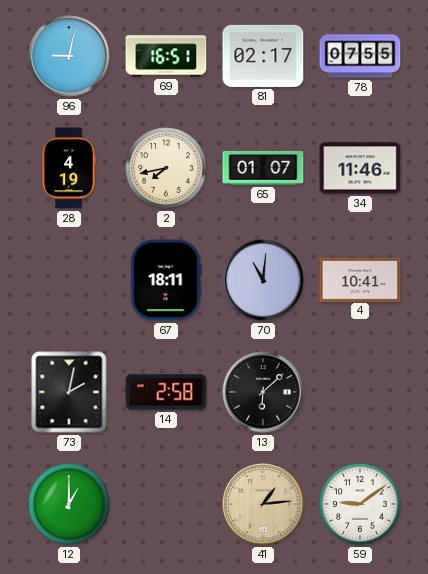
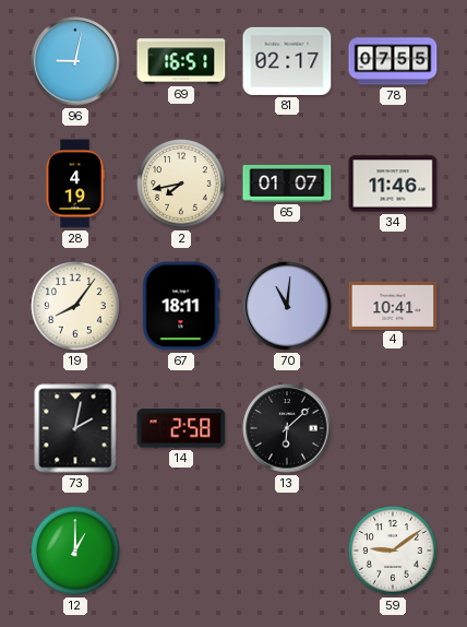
19: none -> 8:06 (75, 306)
41: 1:14 -> none (263, 504)
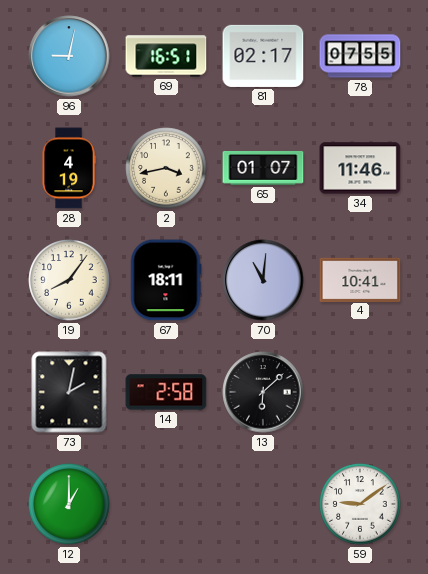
2: 7:43 -> 3:43 (166, 168)
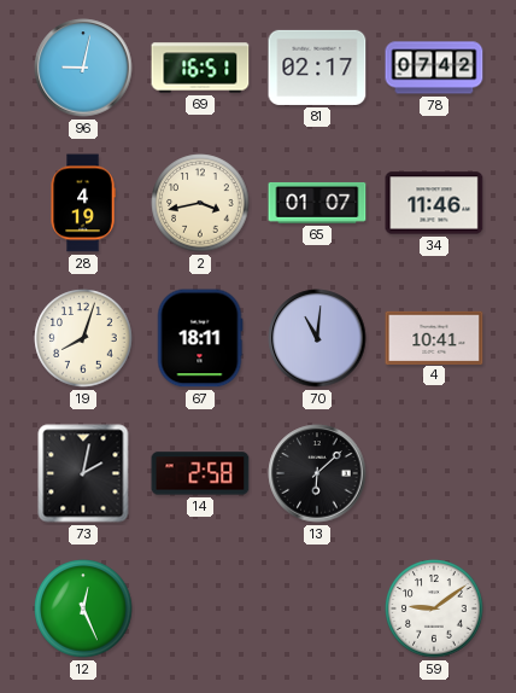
78: 07:55 -> 07:42 (434, 68)
19: 8:06 -> 8:03 (83, 338)
12: 1:00 -> 12:26 (83, 608)
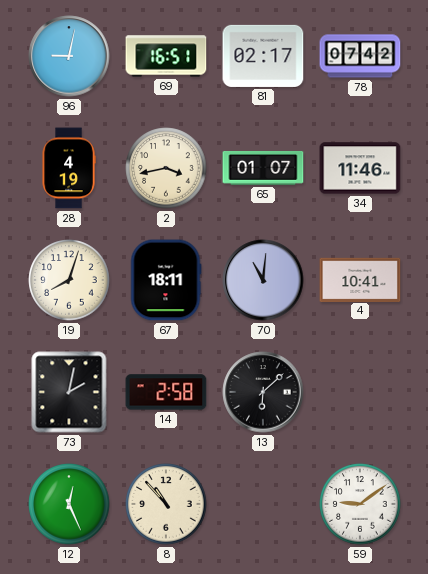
8: none -> 10:53 (166, 504)
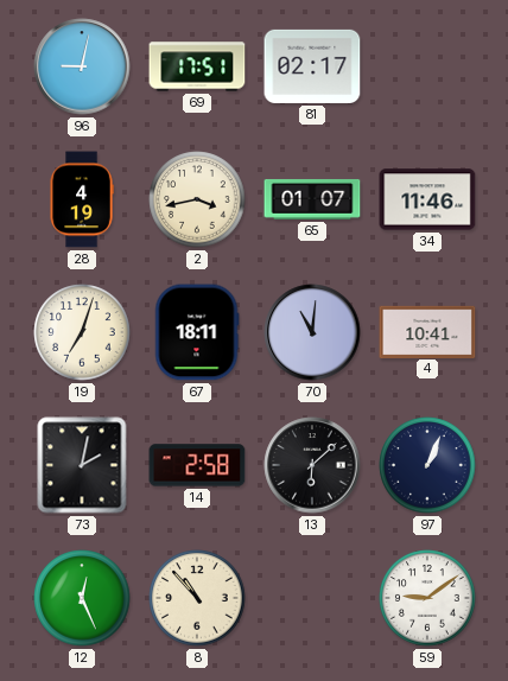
69: 16:51 -> 17:51 (197, 66)
78: 07:42 -> none (360, 56)
19: 8:03 -> 7:03 (82, 332)
97: none -> 1:04 (427, 465)
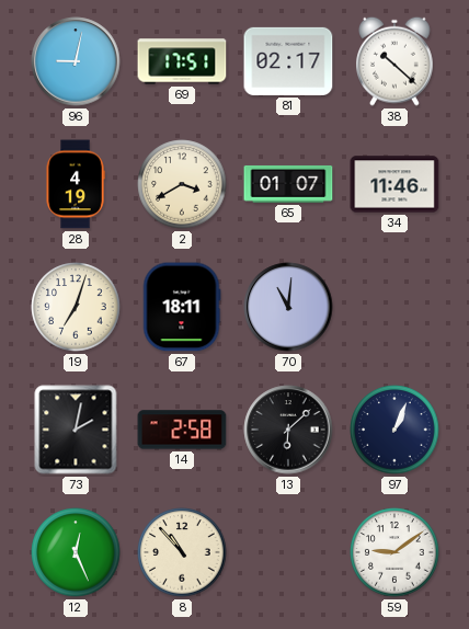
38: none -> 10:22 (396, 61)
2: 3:43 -> 3:40 (182, 184)
4: 10:41 -> none (427, 331)
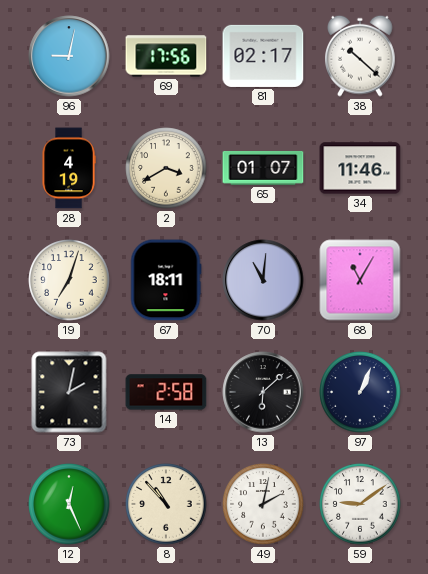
69: 17:51 -> 17:56 (166, 56)
68: none -> 11:05 (360, 280)
49: none -> 2:02 (263, 504)
